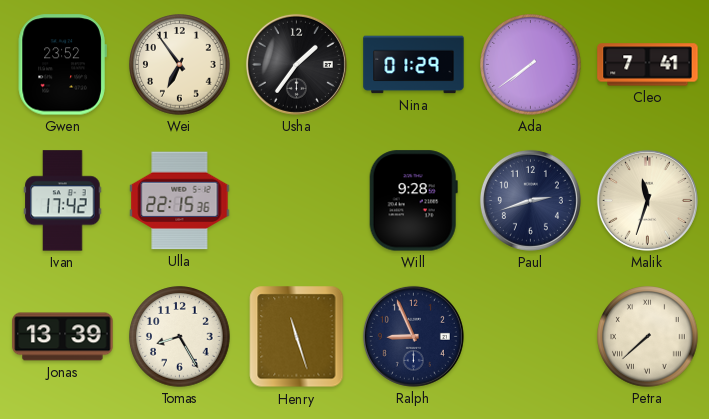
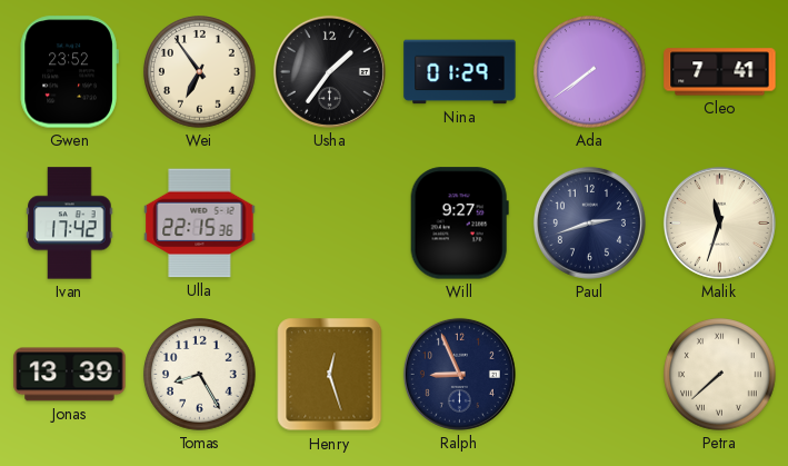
Will: 9:28 -> 9:27 (459, 224)
Henry: 11:27 -> 12:27 (330, 375)
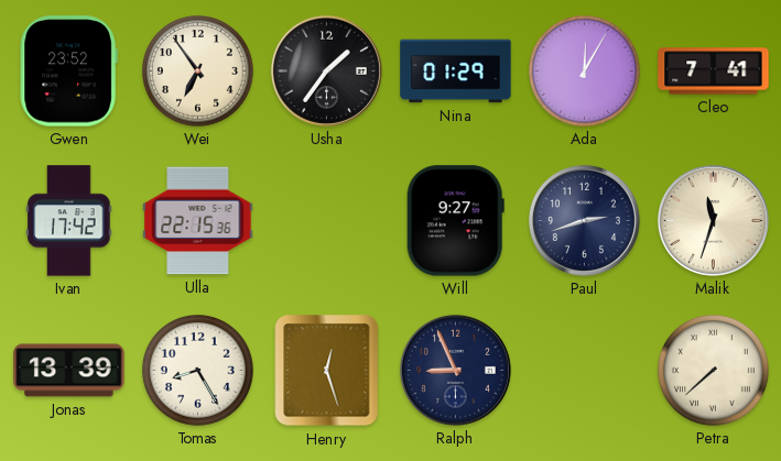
Ada: 7:39 -> 12:05 (585, 72)
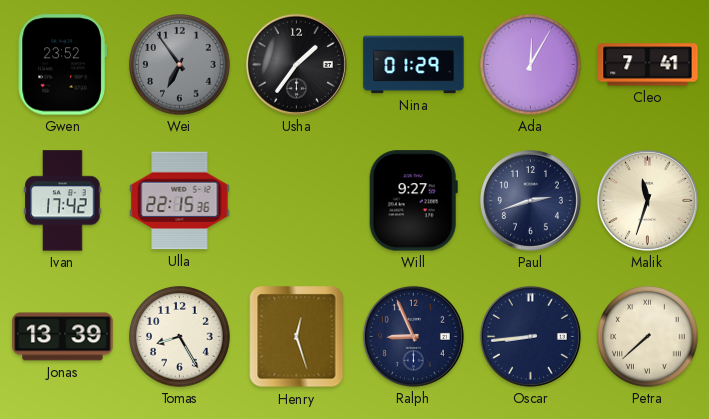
Wei dial: cream -> grey (180, 65)
Oscar: none -> 8:44 (530, 336)
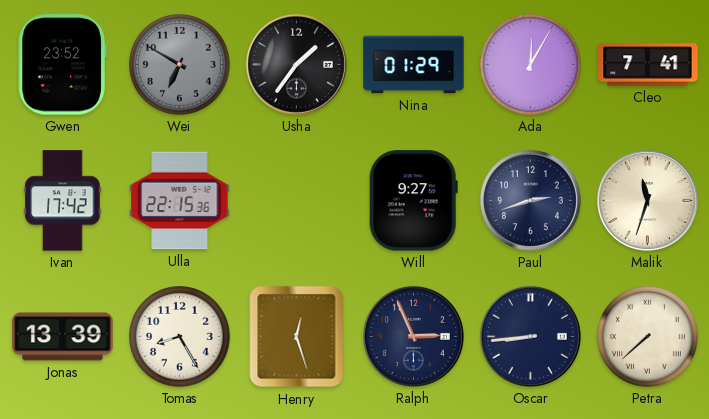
Wei: 6:54 -> 6:50 (180, 65)
Ralph: 8:56 -> 2:56 (413, 336)
